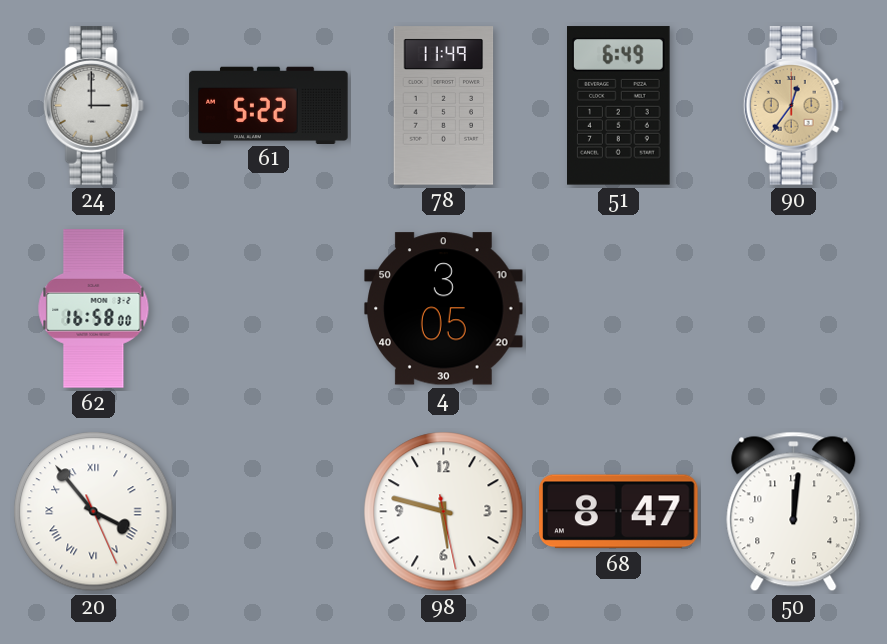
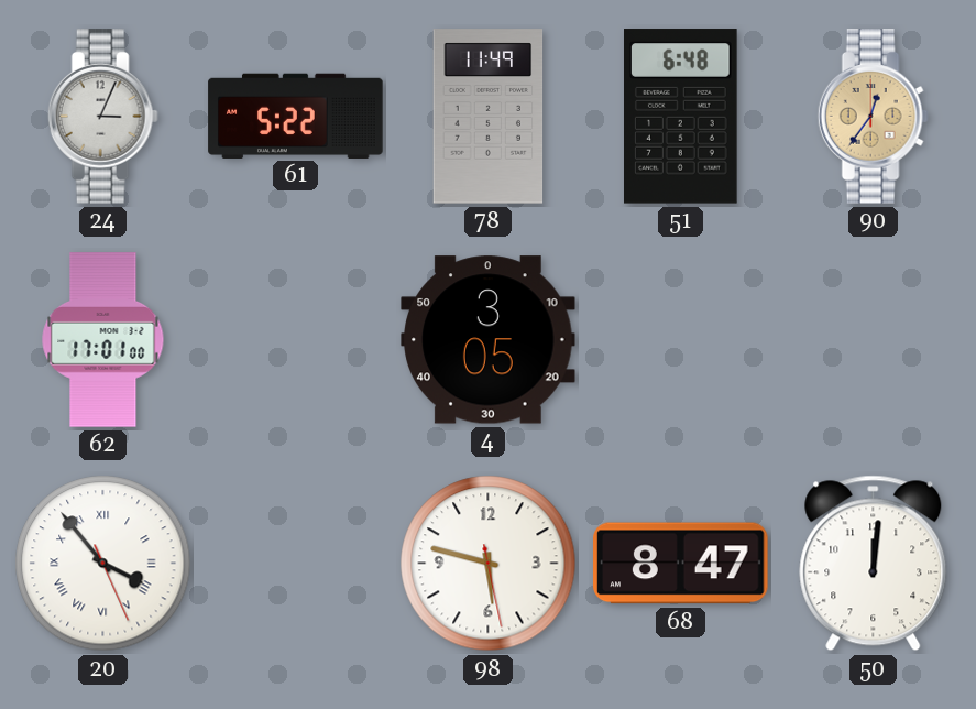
24: 3:00 -> 3:04 (102, 117)
51: 6:49 -> 6:48 (681, 117)
62: 16:58 -> 17:01 (103, 340)
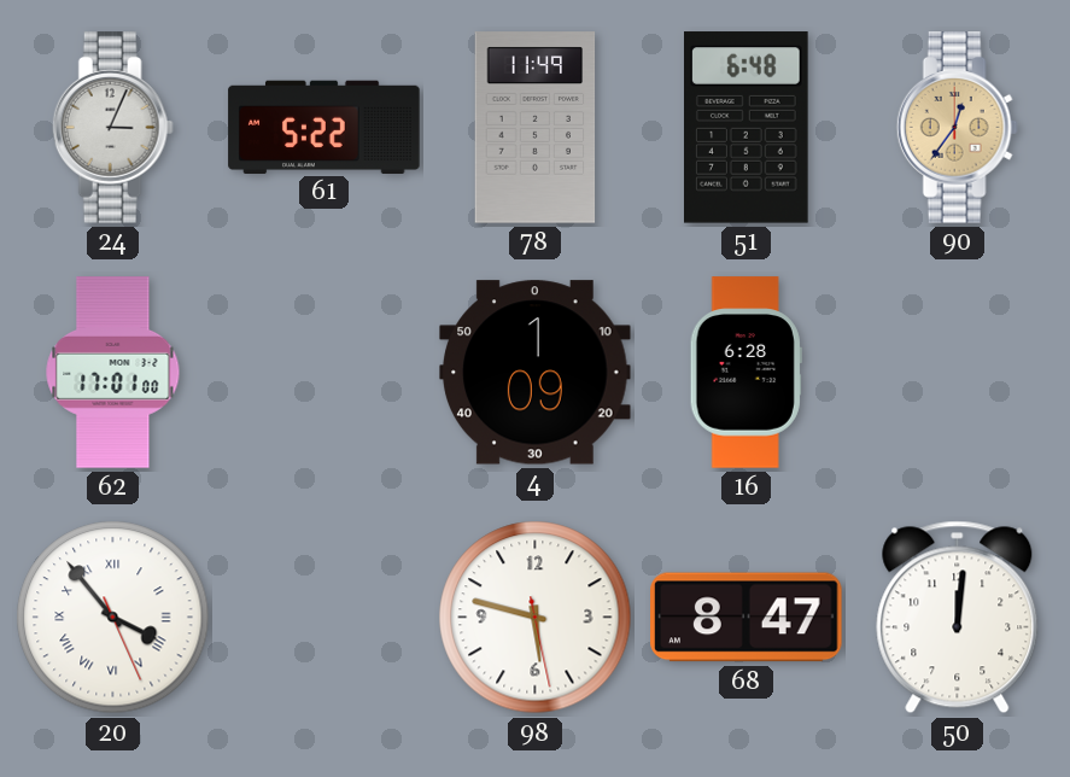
4: 3:05 -> 1:09 (536, 373)
16: none -> 6:28 (746, 373)
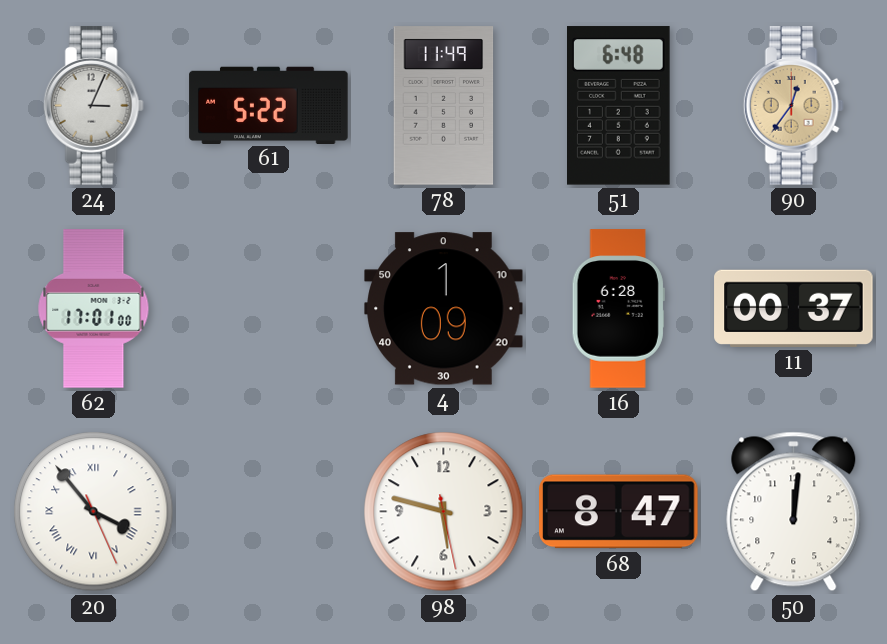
11: none -> 00:37 (794, 308)
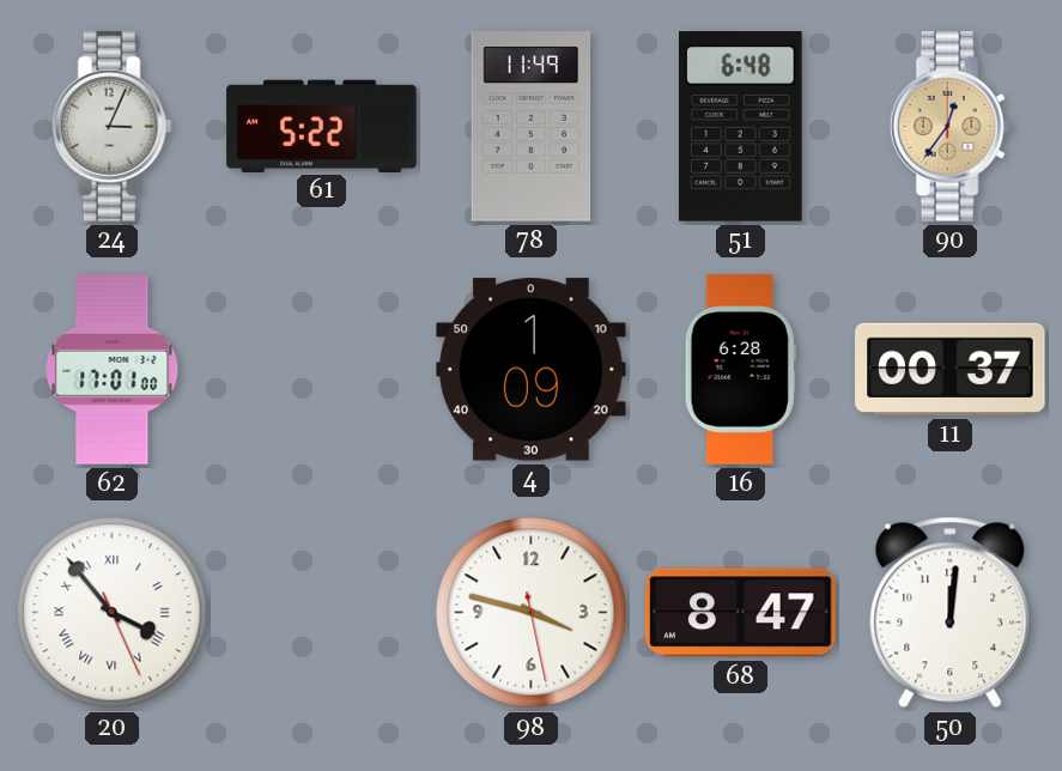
98: 5:47 -> 3:47 (532, 613)
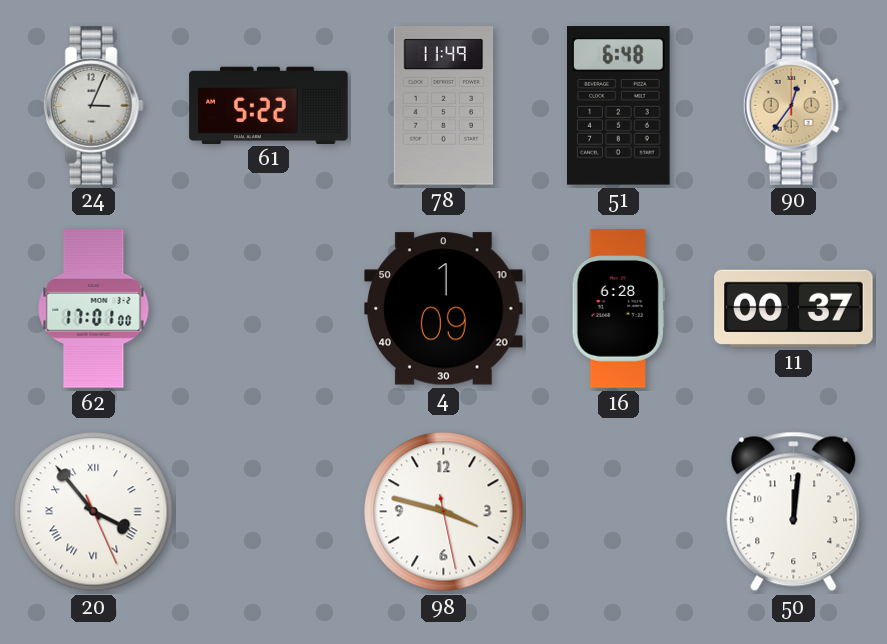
68: 8:47 -> none (741, 613)
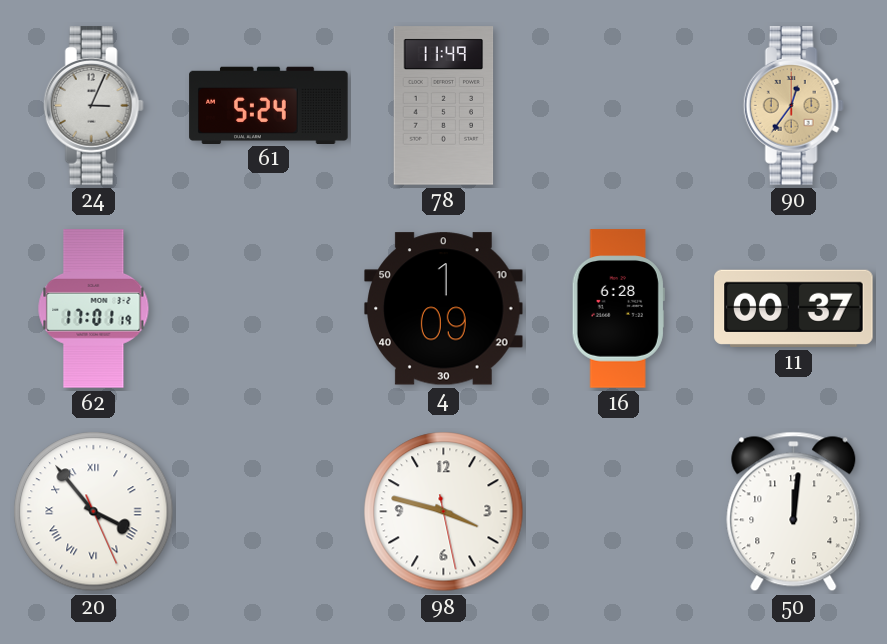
61: 5:22 -> 5:24 (269, 105)
51: 6:48 -> none (619, 106)
62: 17:01:00 -> 17:01:19 (94, 309)
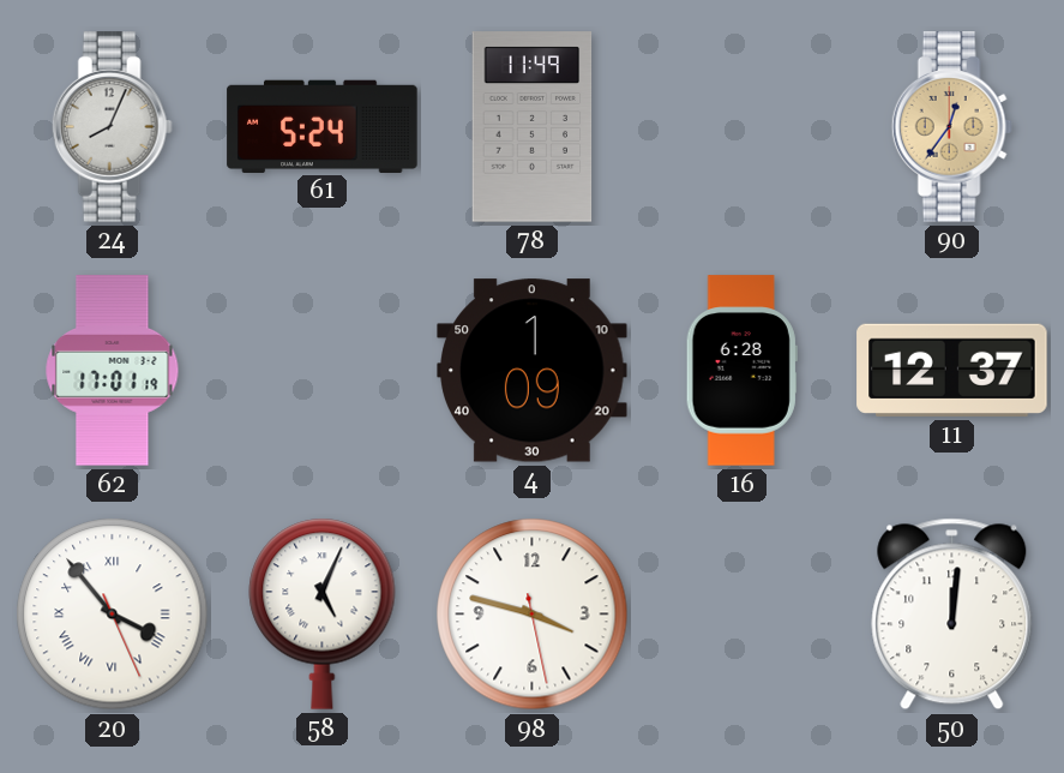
24: 3:04 -> 8:04 (112, 127)
11: 00:37 -> 12:37 (952, 370)
58: none -> 5:04 (323, 613)
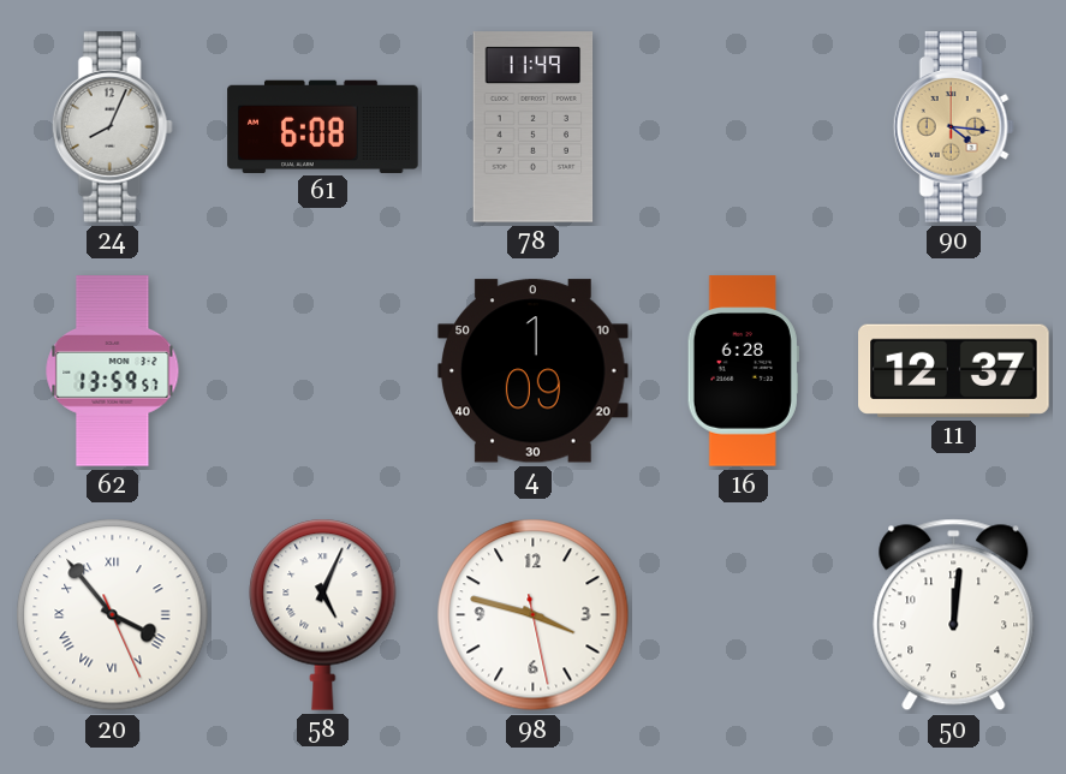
61: 5:24 -> 6:08 (323, 126)
90: 12:36 -> 4:16 (953, 127)
62: 17:01 -> 13:59 (113, 371)
